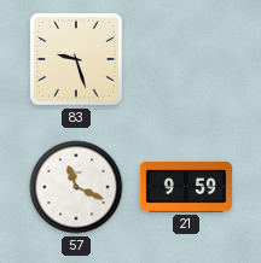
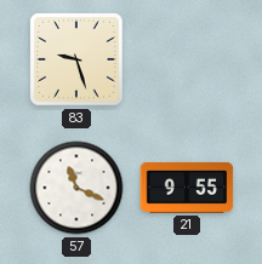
21: 9:59 -> 9:55 (187, 188)
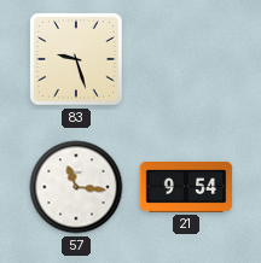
57: 11:19 -> 11:16 (76, 187)
21: 9:55 -> 9:54 (186, 187)
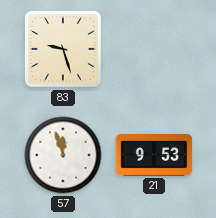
57: 11:16 -> 11:57 (63, 155)
21: 9:54 -> 9:53 (154, 155)
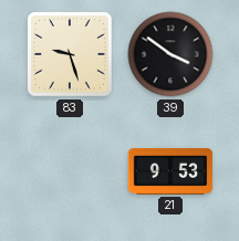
39: none -> 3:51 (170, 54)
57: 11:57 -> none (63, 155)
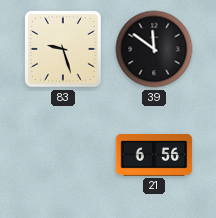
39: 3:51 -> 11:51 (154, 49)
21: 9:53 -> 6:56 (154, 155)
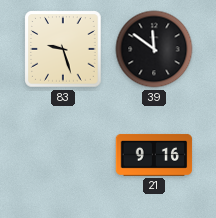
21: 6:56 -> 9:16 (154, 155)
